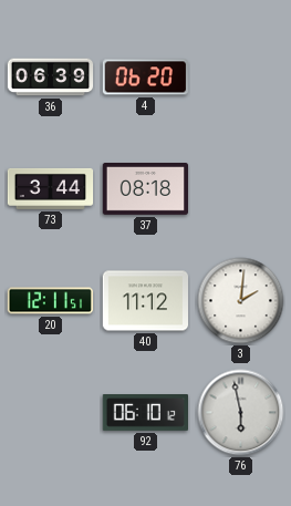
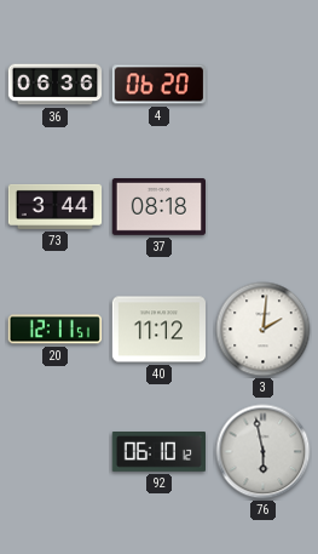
36: 06:39 -> 06:36 (56, 85)
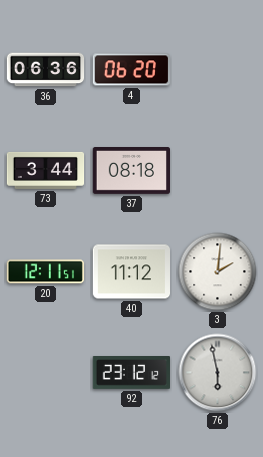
92: 06:10 -> 23:12 (131, 373)
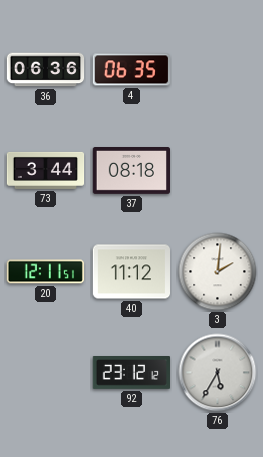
4: 06:20 -> 06:35 (131, 70)
76: 5:58 -> 5:35 (218, 373)
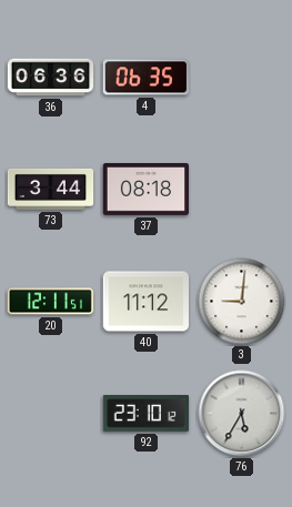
3: 2:01 -> 9:01 (242, 302)
92: 23:12 -> 23:10 (145, 414)
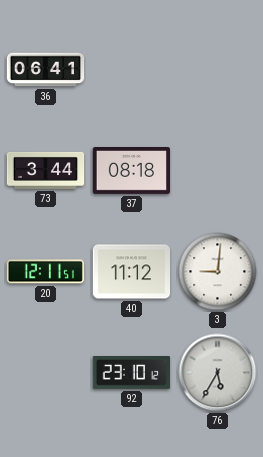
36: 06:36 -> 06:41 (46, 70)
4: 06:35 -> none (145, 78)
